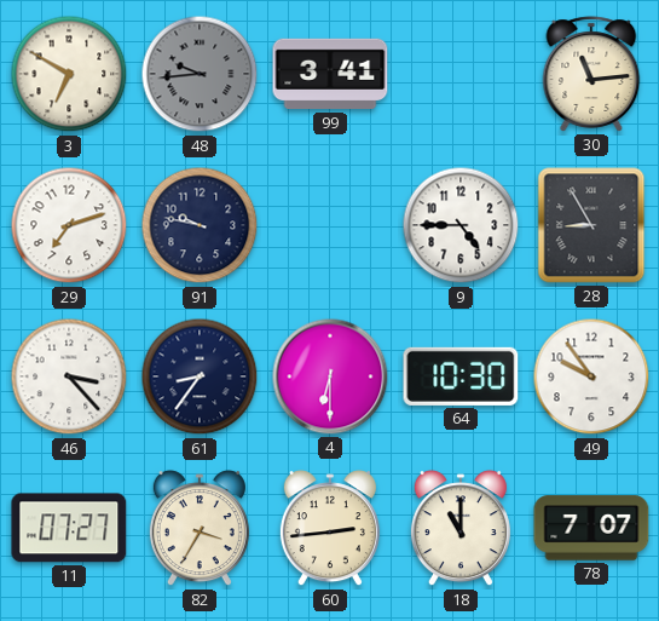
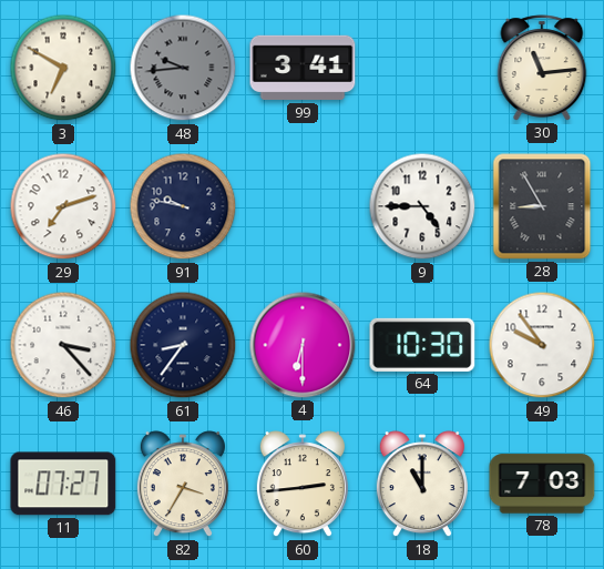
78: 7:07 -> 7:03 (542, 484)
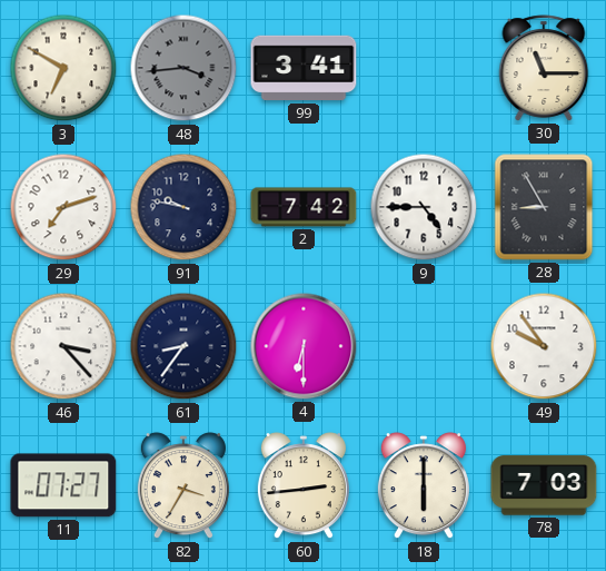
48: 9:44 -> 3:44 (183, 68)
30: 11:14 -> 11:15 (544, 68)
2: none -> 7:42 (304, 207)
64: 10:30 -> none (422, 345)
18: 11:00 -> 6:00 (424, 486)
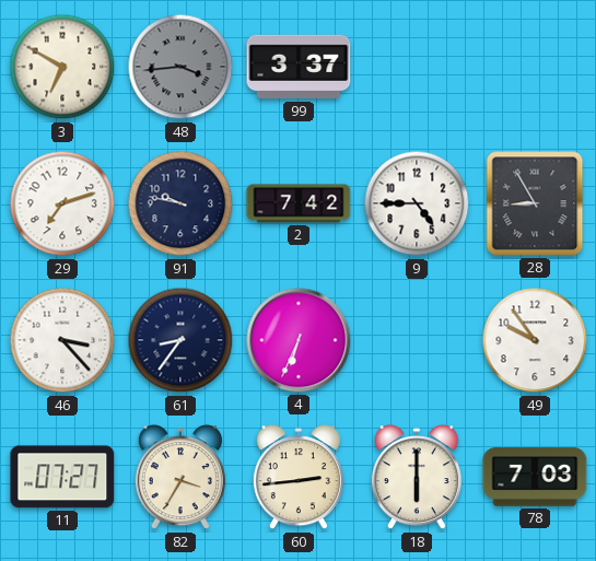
99: 3:41 -> 3:37 (299, 67)
30: 11:15 -> none (544, 68)
4: 6:30 -> 6:34 (299, 340)
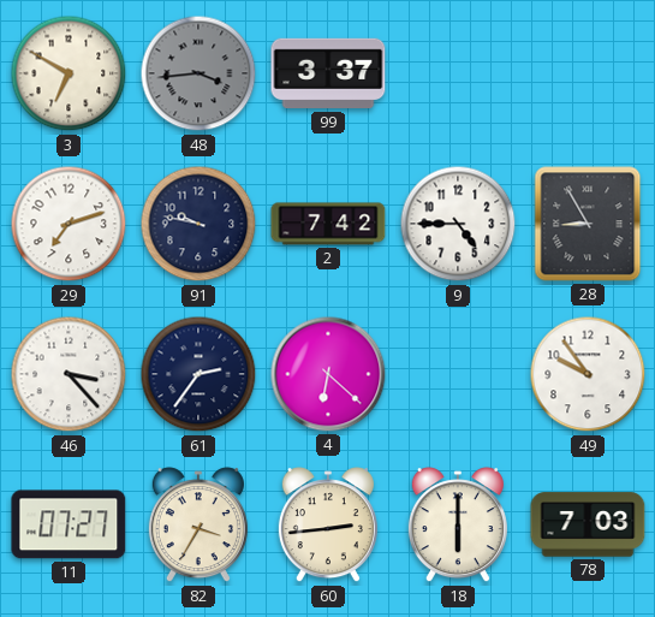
61: 8:36 -> 2:36 (198, 374)
4: 6:34 -> 6:22 (328, 374)
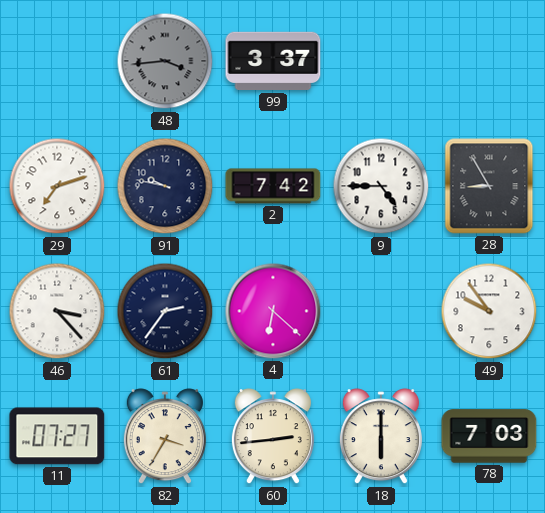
3: 6:50 -> none (69, 73)
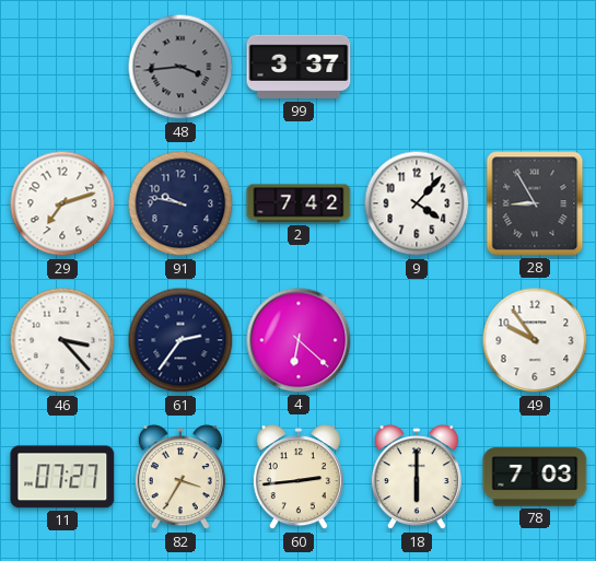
9: 4:45 -> 4:07 (417, 203)
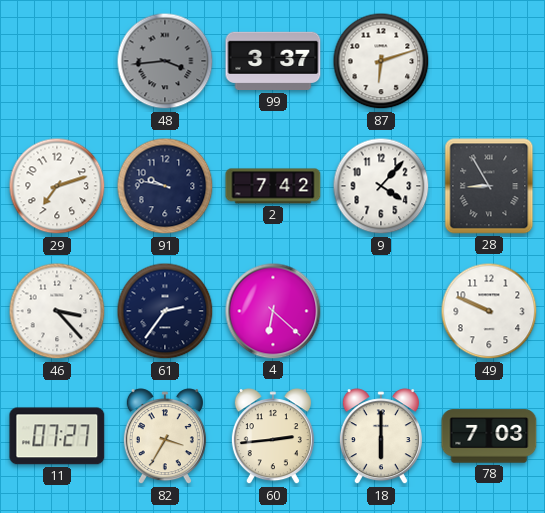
87: none -> 6:12 (381, 61)
49: 9:54 -> 9:49 (489, 311)
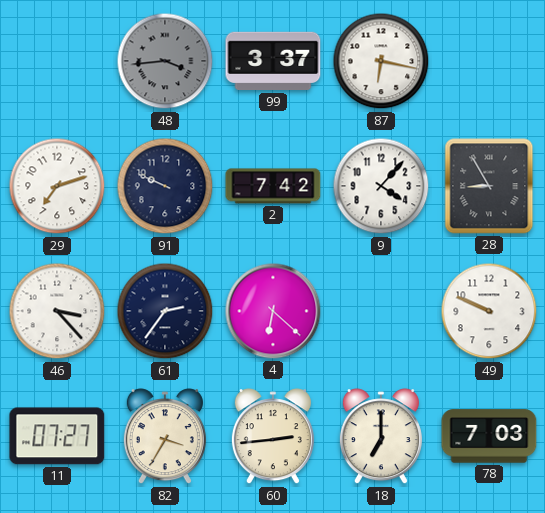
87: 6:12 -> 6:17 (381, 61)
91: 9:47 -> 9:49 (165, 186)
18: 6:00 -> 7:00 (381, 437)
